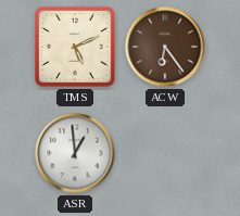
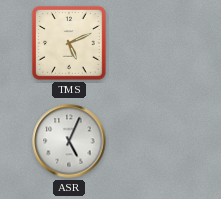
ACW: 6:24 -> none (165, 47)
ASR: 12:59 -> 5:04 (69, 141)
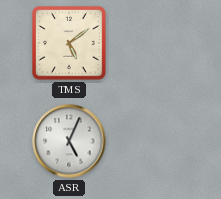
TMS: 5:11 -> 5:09 (69, 43)
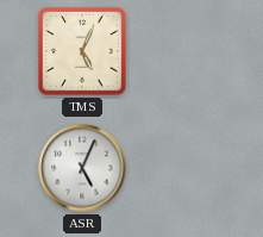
TMS: 5:09 -> 5:04 (82, 51)
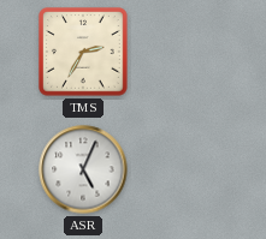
TMS: 5:04 -> 2:35 (83, 52)
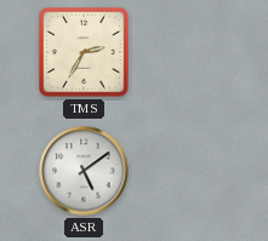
ASR: 5:04 -> 5:09 (84, 171)
